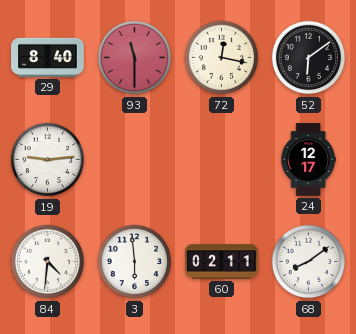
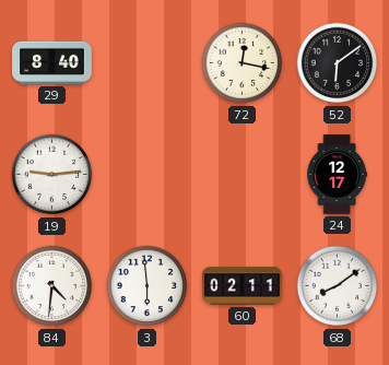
93: 11:30 -> none (135, 58)
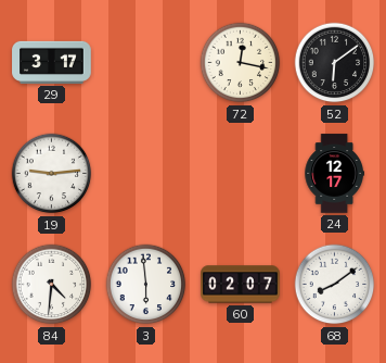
29: 8:40 -> 3:17 (52, 62)
60: 02:11 -> 02:07 (241, 285)
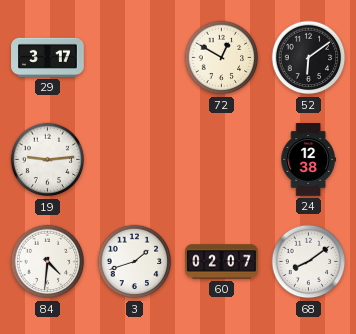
72: 12:17 -> 12:50 (222, 58)
24: 12:17 -> 12:38 (308, 160)
3: 5:59 -> 1:42 (135, 262)
